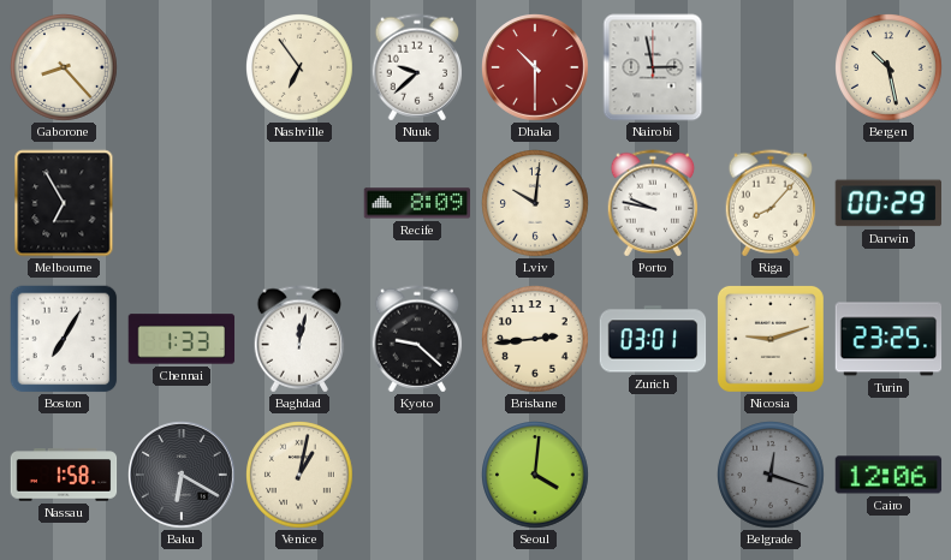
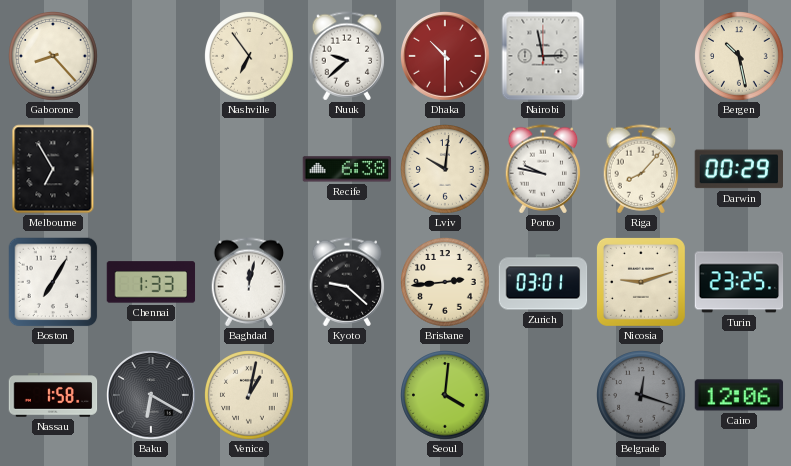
Recife: 8:09 -> 6:38 (347, 169)
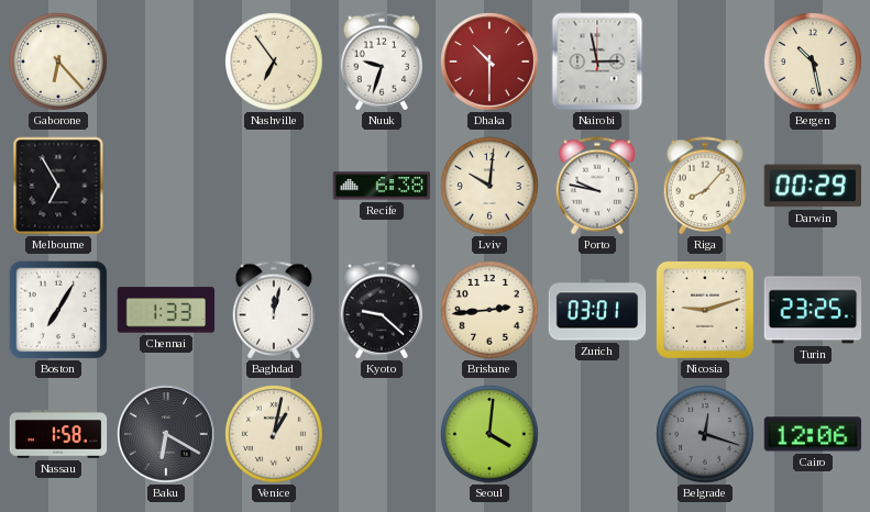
Gaborone: 8:23 -> 6:23 (58, 63)
Nuuk: 9:38 -> 9:33 (382, 62)
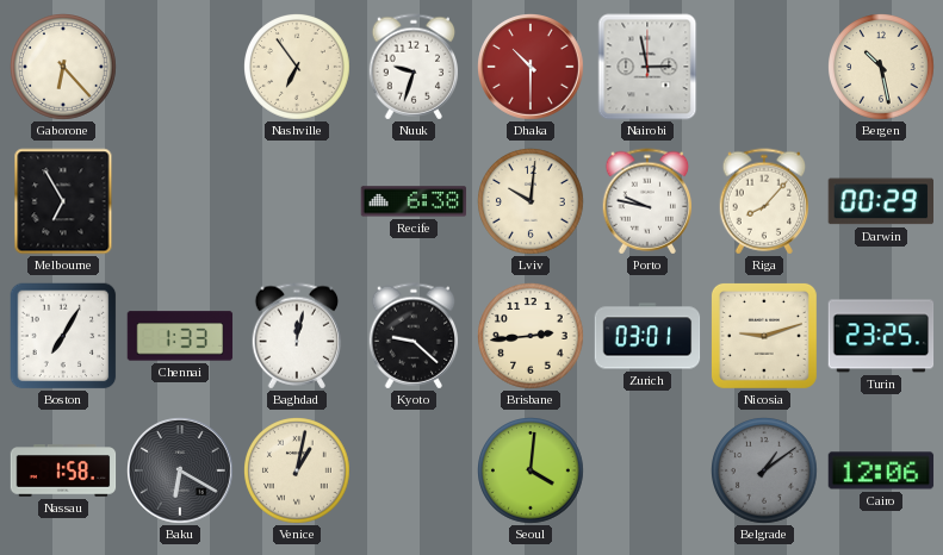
Belgrade: 12:18 -> 1:09 (764, 472)
